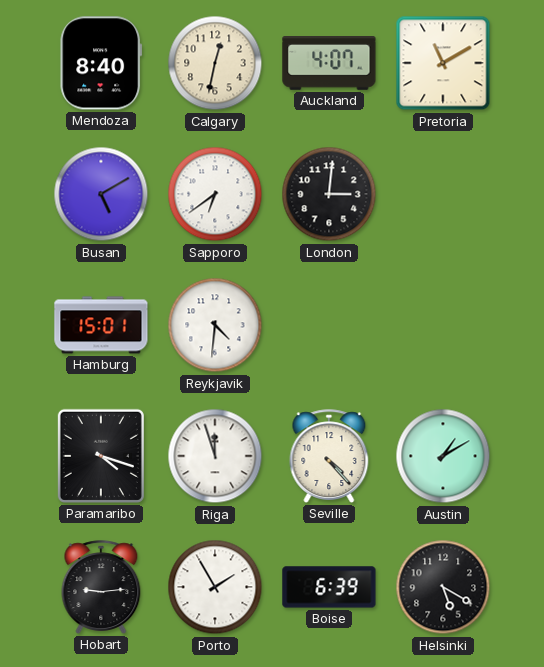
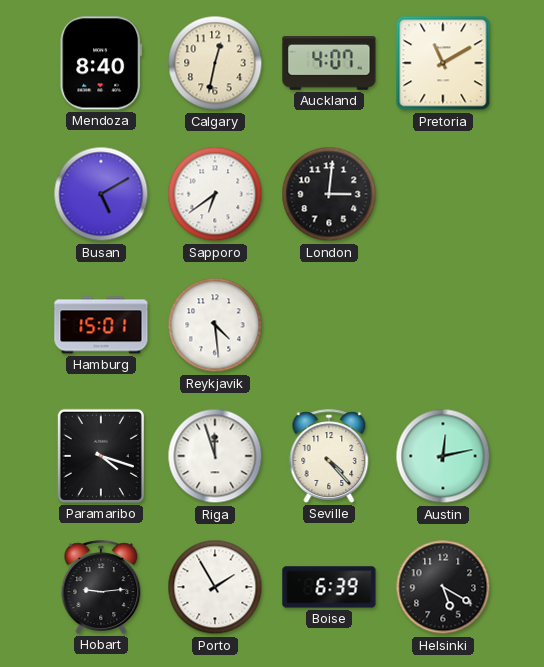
Reykjavik: 4:31 -> 4:29 (215, 325)
Austin: 1:10 -> 12:13 (443, 456)
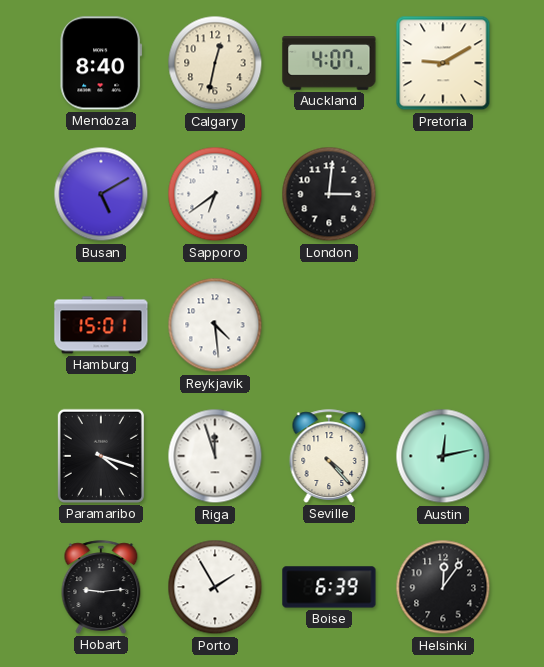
Pretoria: 11:10 -> 9:10 (443, 63)
Helsinki: 5:20 -> 12:06 (443, 587)
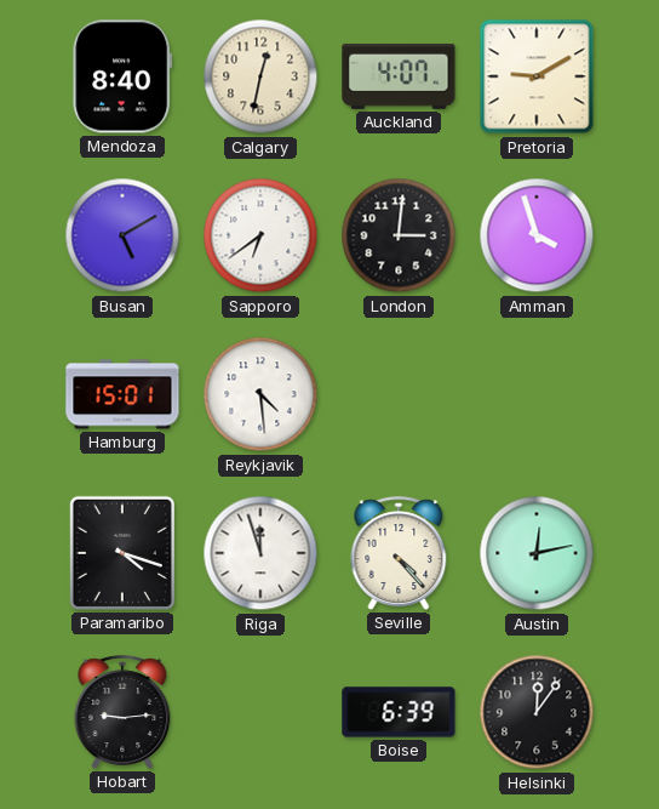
Amman: none -> 3:57 (537, 235)
Porto: 1:55 -> none (215, 587)
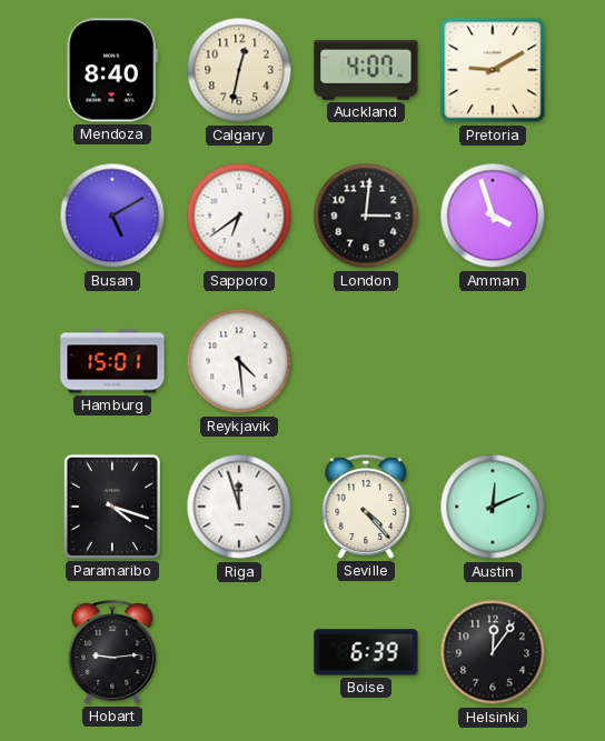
Austin: 12:13 -> 12:11 (493, 507)
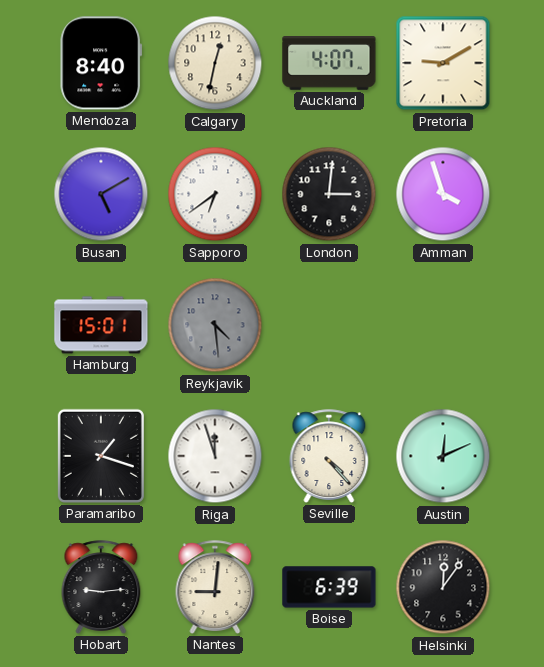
Reykjavik dial: white -> grey (215, 325)
Paramaribo: 4:18 -> 1:18 (101, 456)
Nantes: none -> 9:01 (215, 587)
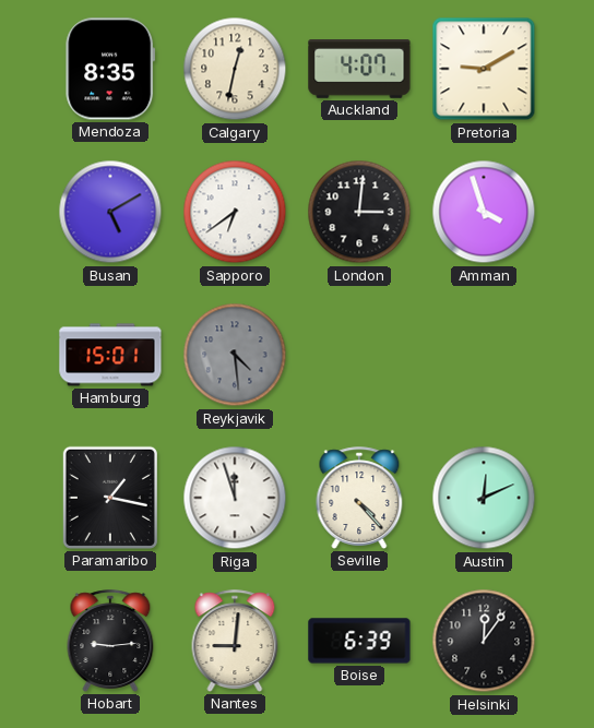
Mendoza: 8:40 -> 8:35 (110, 69)
Paramaribo: 1:18 -> 1:17 (110, 498)
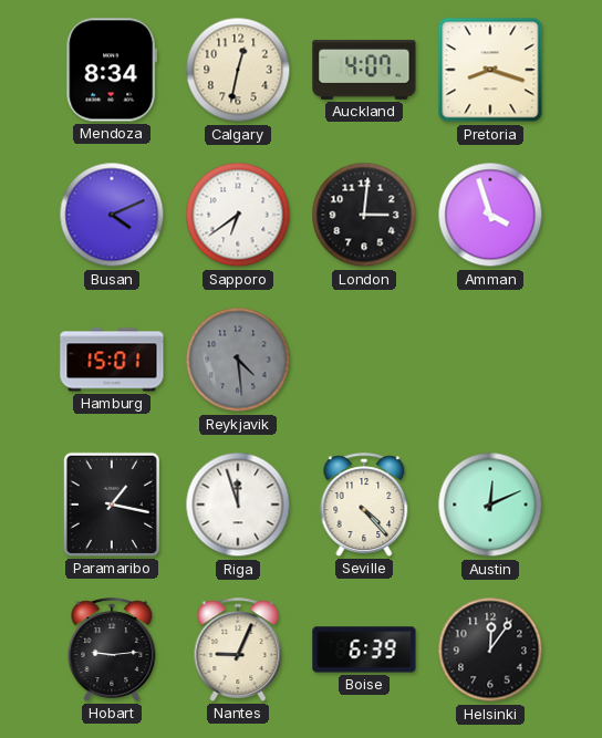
Mendoza: 8:35 -> 8:34 (112, 70)
Pretoria: 9:10 -> 8:18 (490, 70)
Busan: 5:10 -> 4:11 (112, 215)
Nantes: 9:01 -> 9:04 (238, 649)
